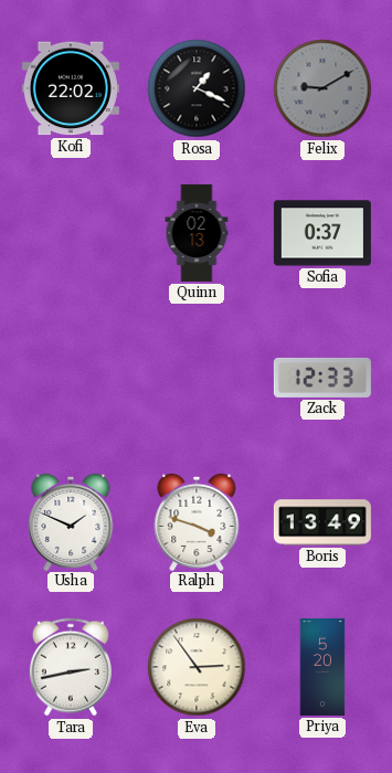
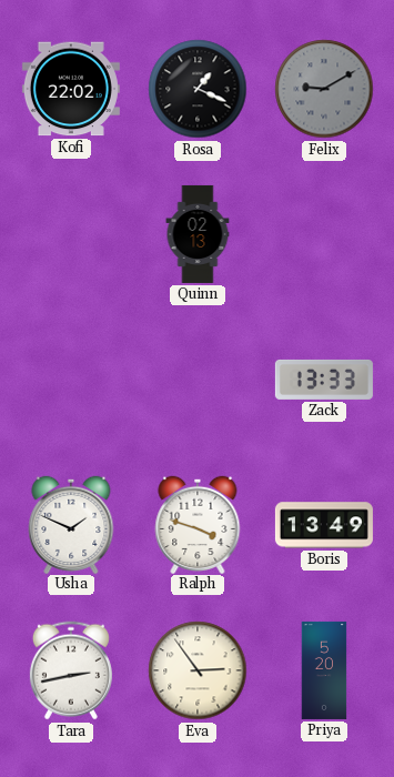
Sofia: 0:37 -> none (322, 233)
Zack: 12:33 -> 13:33 (324, 380)
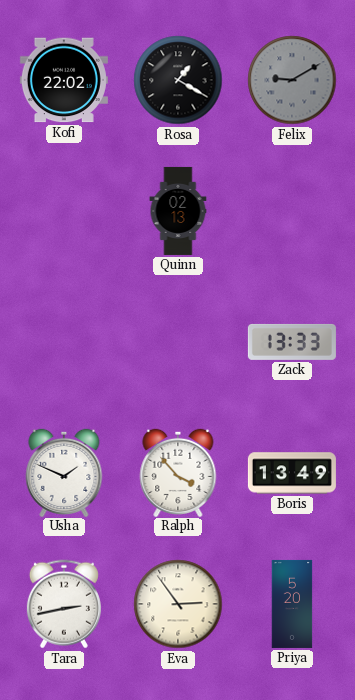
Rosa: 1:19 -> 1:20 (178, 80)
Ralph: 3:48 -> 3:53 (178, 472)
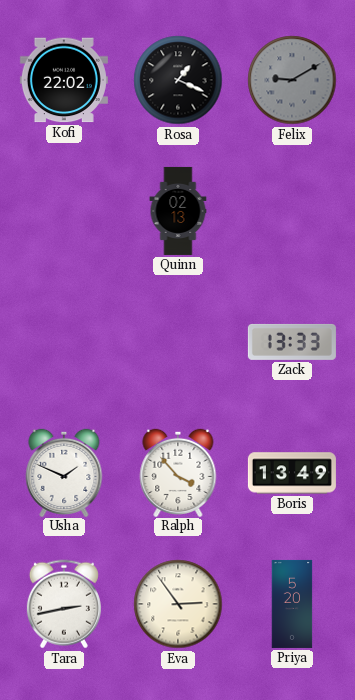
Rosa: 1:20 -> 1:19 (178, 80)
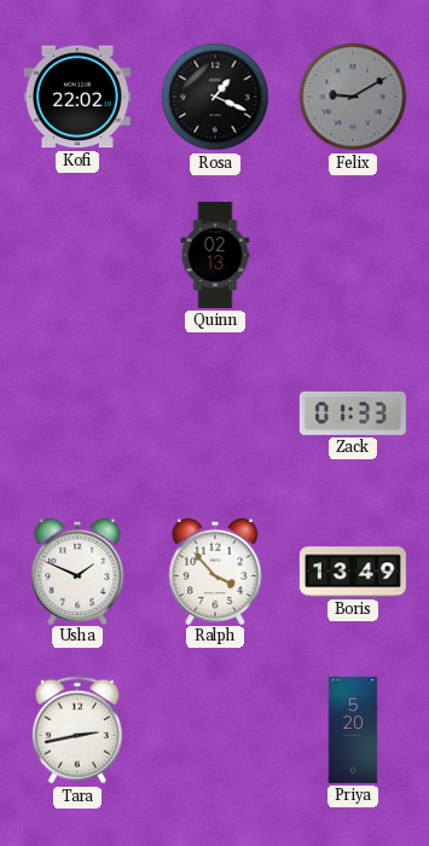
Zack: 13:33 -> 01:33 (353, 413)
Eva: 2:54 -> none (178, 604)
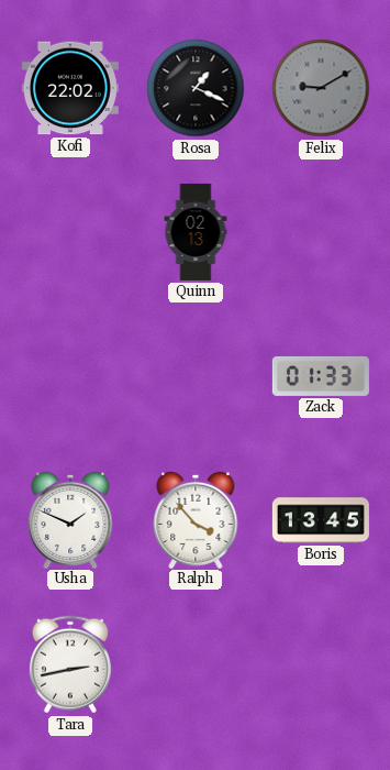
Boris: 13:49 -> 13:45 (321, 520)
Priya: 5:20 -> none (353, 730)
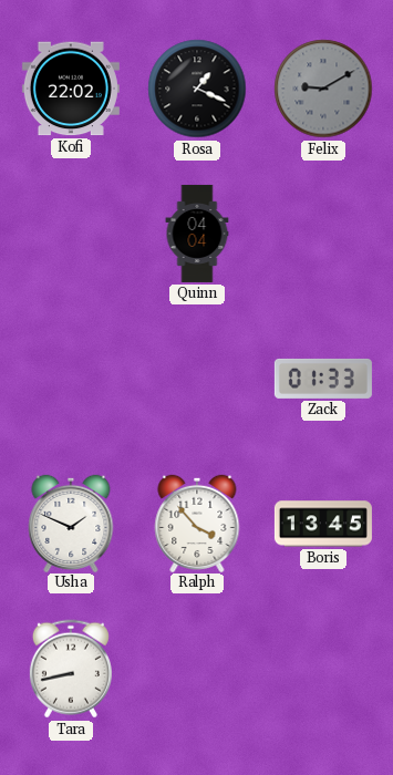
Quinn: 02:13 -> 04:04 (197, 234)
Tara: 2:43 -> 8:43 (71, 669)
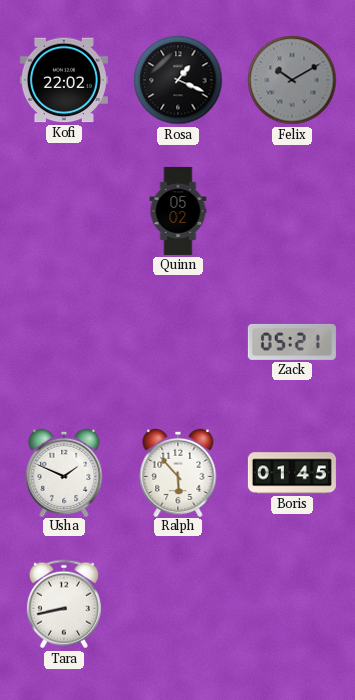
Felix: 9:10 -> 10:10 (292, 80)
Quinn: 04:04 -> 05:02 (178, 211)
Zack: 01:33 -> 05:21 (292, 342)
Ralph: 3:53 -> 5:53 (178, 472)
Boris: 13:45 -> 01:45 (292, 473)
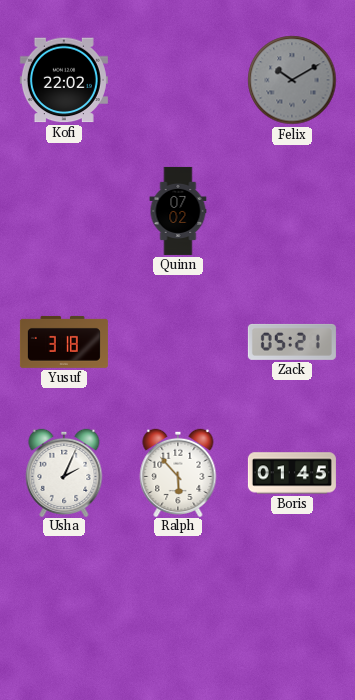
Rosa: 1:19 -> none (178, 80)
Quinn: 05:02 -> 07:02 (178, 211)
Yusuf: none -> 3:18 (64, 342)
Usha: 1:49 -> 2:04 (64, 472)
Tara: 8:43 -> none (64, 604)
